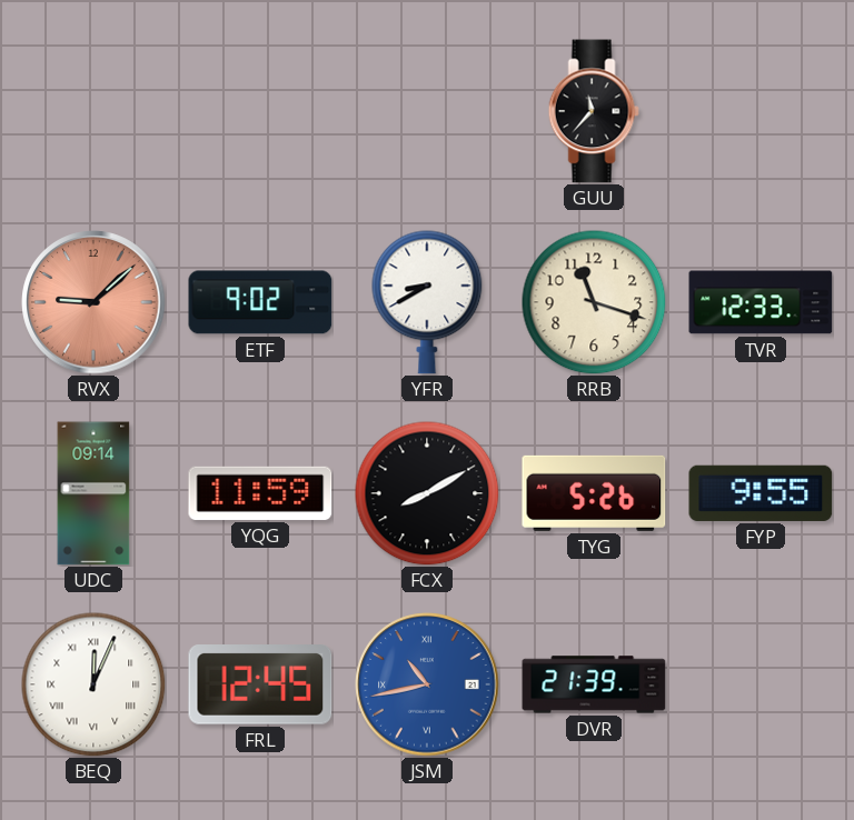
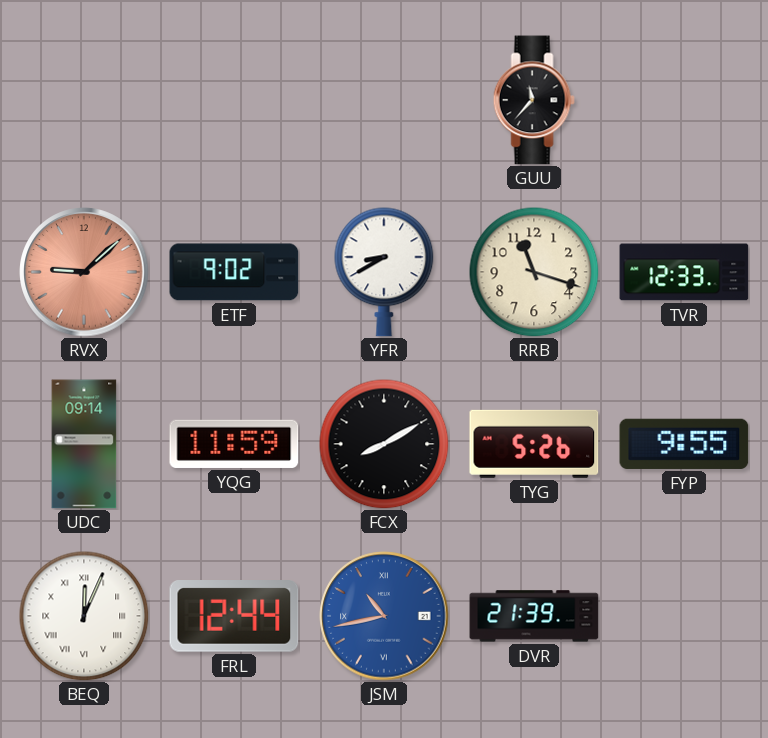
FRL: 12:45 -> 12:44 (234, 617)
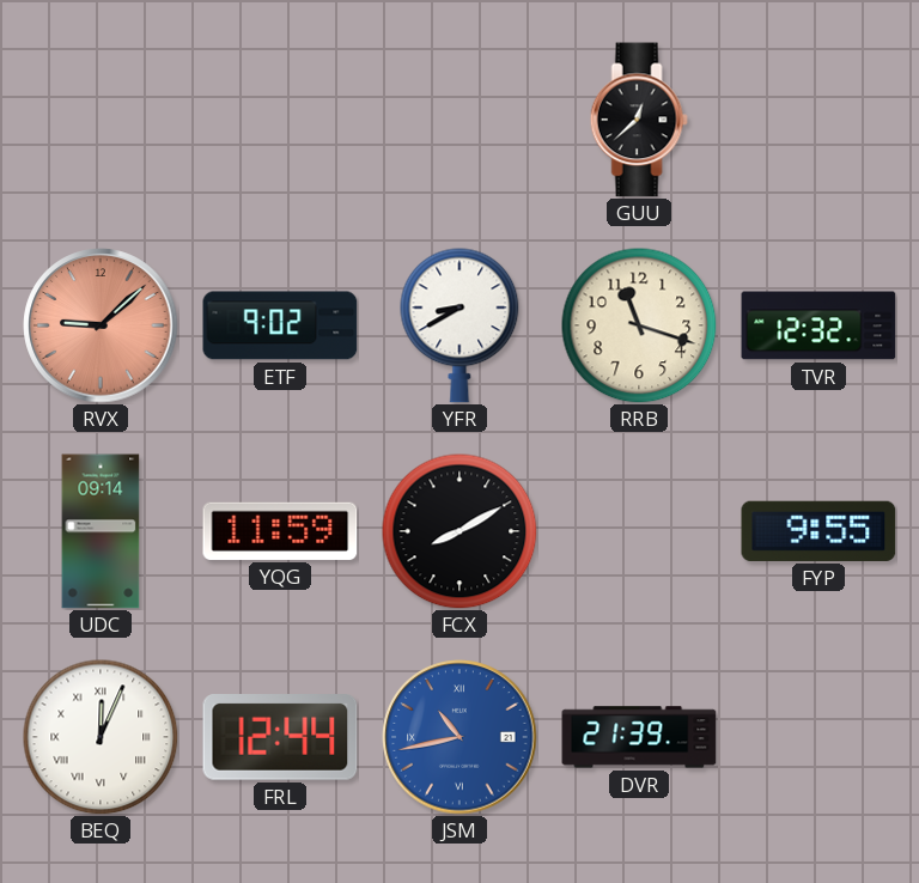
GUU: 11:37 -> 12:38 (639, 120)
TVR: 12:33 -> 12:32 (818, 325)
TYG: 5:26 -> none (534, 444)
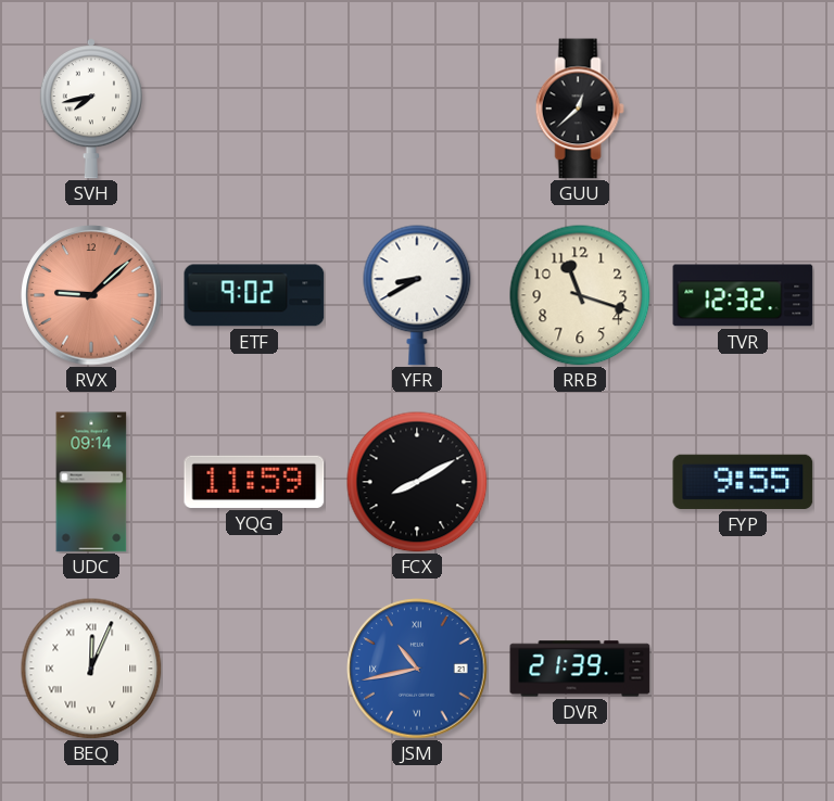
SVH: none -> 7:43 (91, 109)
FRL: 12:44 -> none (280, 738)
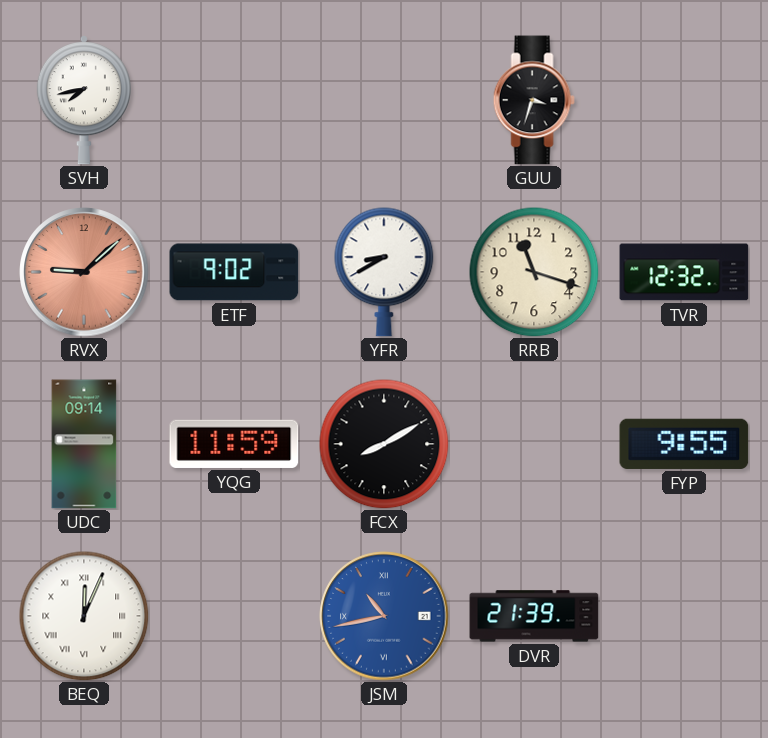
GUU: 12:38 -> 3:33 (534, 100)
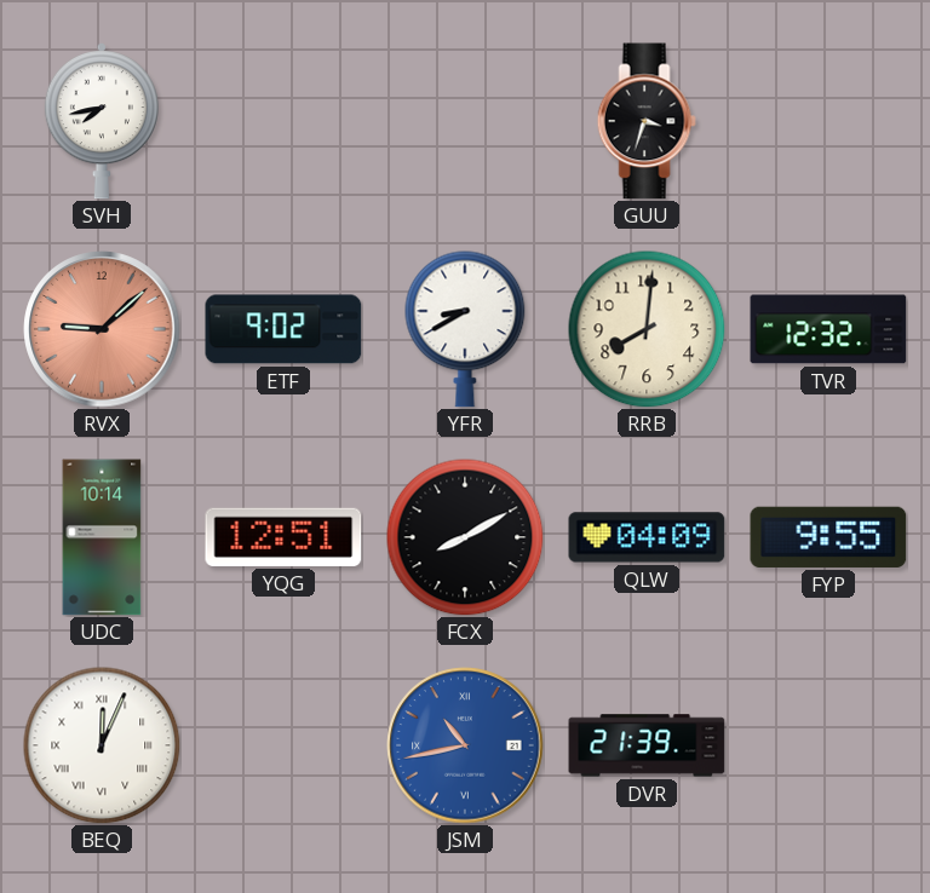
RRB: 11:18 -> 8:01 (647, 329)
UDC: 09:14 -> 10:14 (102, 537)
YQG: 11:59 -> 12:51 (283, 537)
QLW: none -> 04:09 (647, 537)
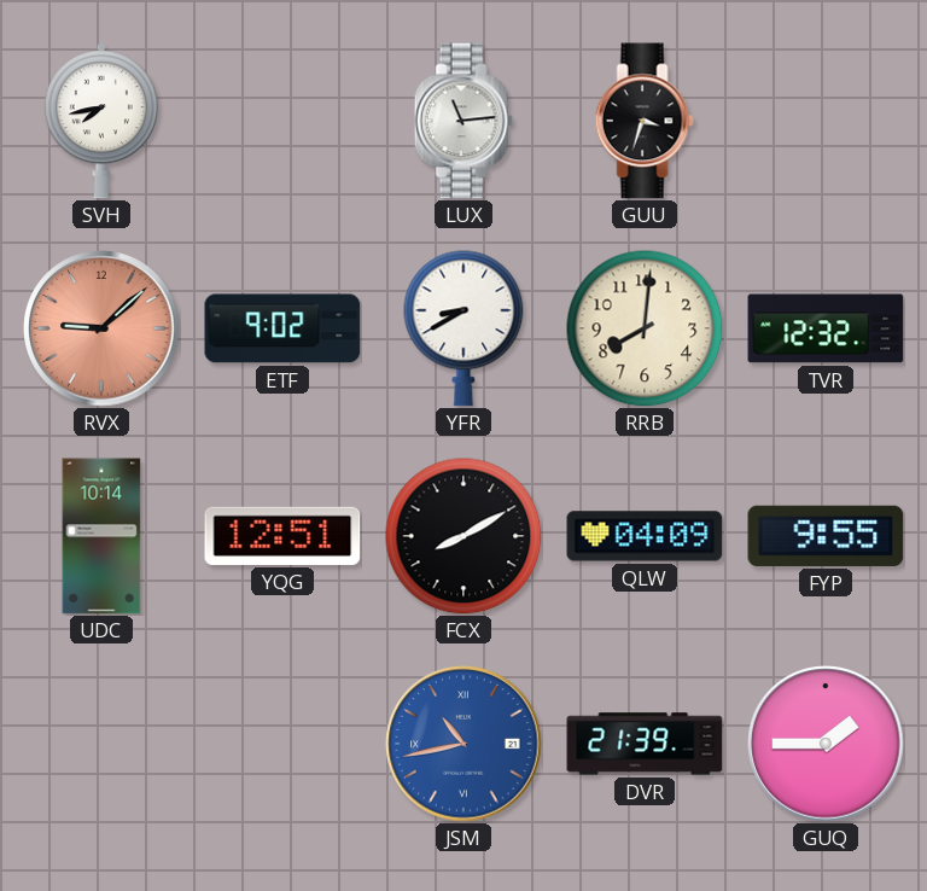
LUX: none -> 11:14 (463, 121)
BEQ: 12:04 -> none (102, 745)
GUQ: none -> 1:45 (826, 744)
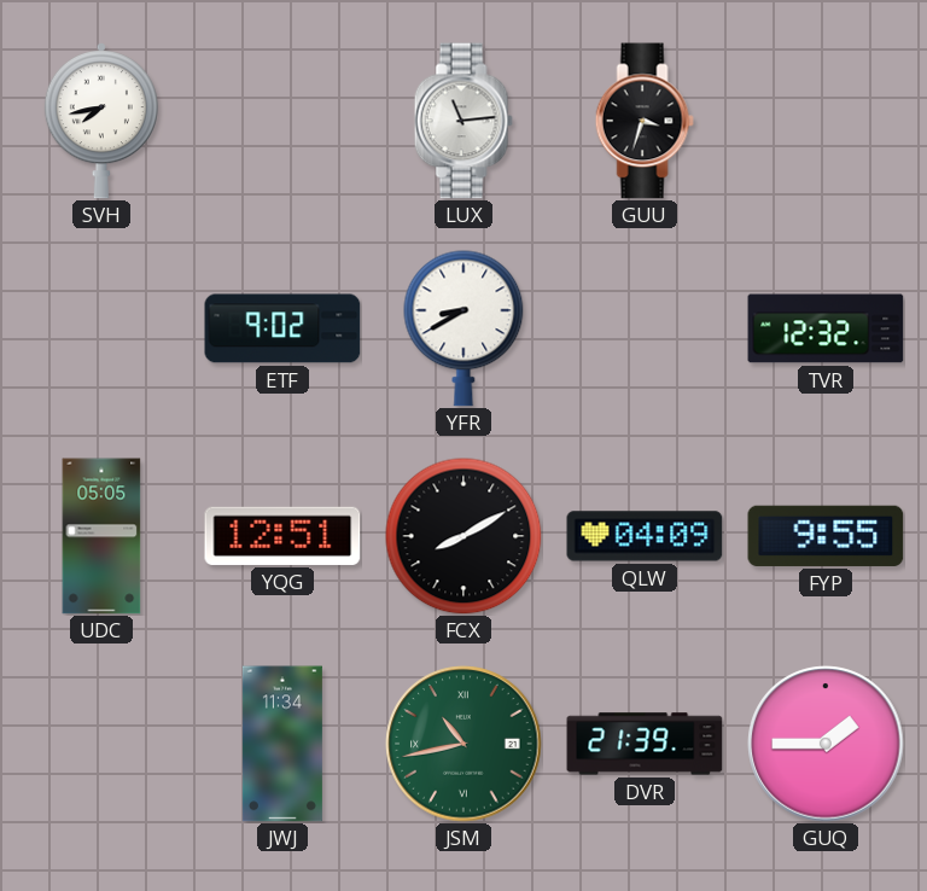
RVX: 9:08 -> none (101, 328)
RRB: 8:01 -> none (645, 328)
UDC: 10:14 -> 05:05 (101, 536)
JWJ: none -> 11:34 (282, 744)
JSM dial: blue -> green (463, 744)
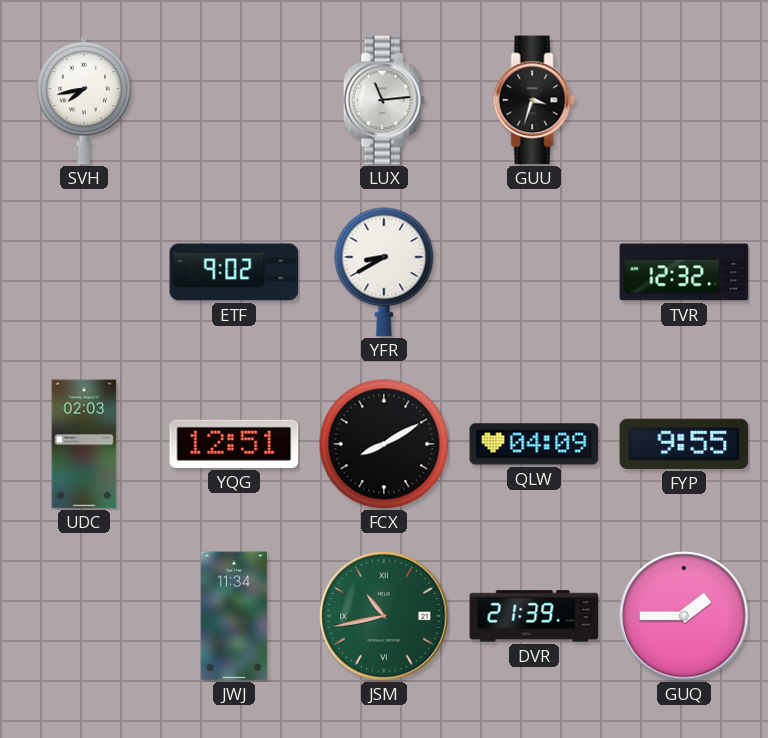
UDC: 05:05 -> 02:03 (84, 444)
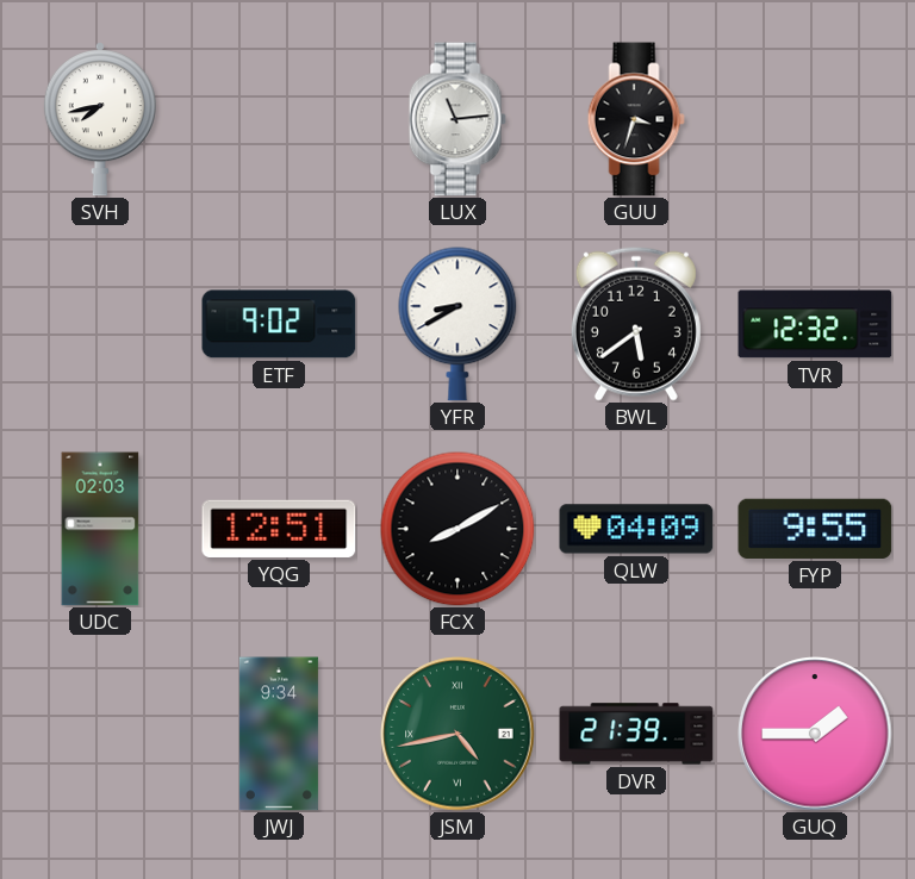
BWL: none -> 5:39 (636, 324)
JWJ: 11:34 -> 9:34 (279, 734)
JSM: 10:43 -> 4:43 (457, 734)
